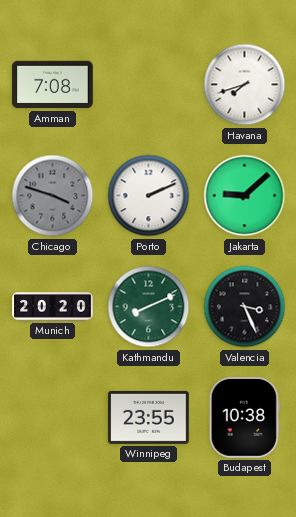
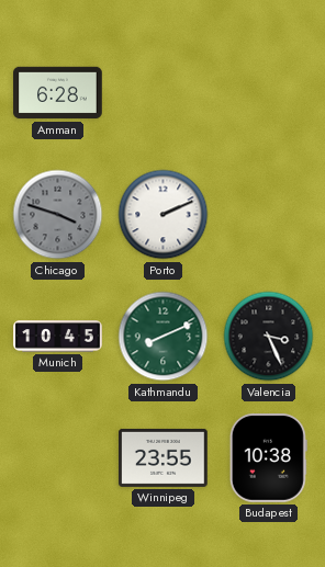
Amman: 7:08 -> 6:28 (58, 93)
Havana: 7:42 -> none (245, 85)
Jakarta: 9:08 -> none (245, 196)
Munich: 20:20 -> 10:45 (58, 337)
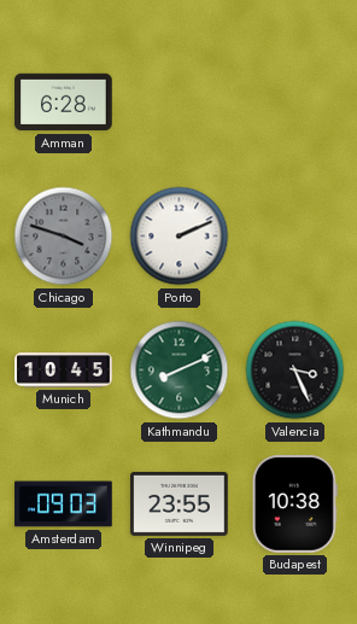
Amsterdam: none -> 09:03 (64, 505)
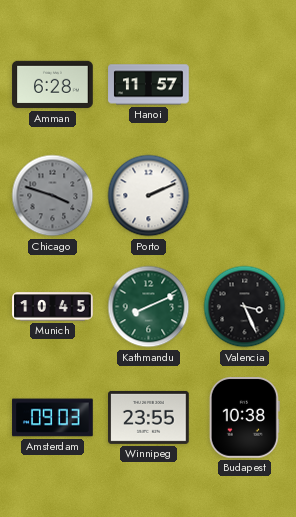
Hanoi: none -> 11:57 (149, 85)
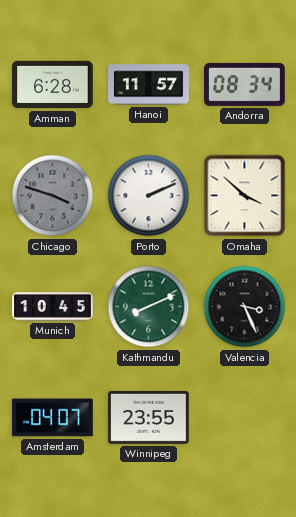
Andorra: none -> 08:34 (245, 84)
Omaha: none -> 3:52 (245, 196)
Amsterdam: 09:03 -> 04:07 (53, 418)
Budapest: 10:38 -> none (244, 418)
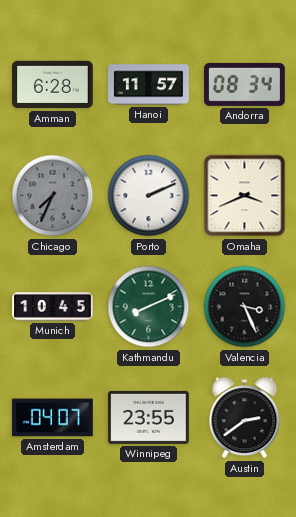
Chicago: 3:48 -> 7:34 (53, 196)
Omaha: 3:52 -> 3:41 (245, 196)
Austin: none -> 2:39 (245, 418)
